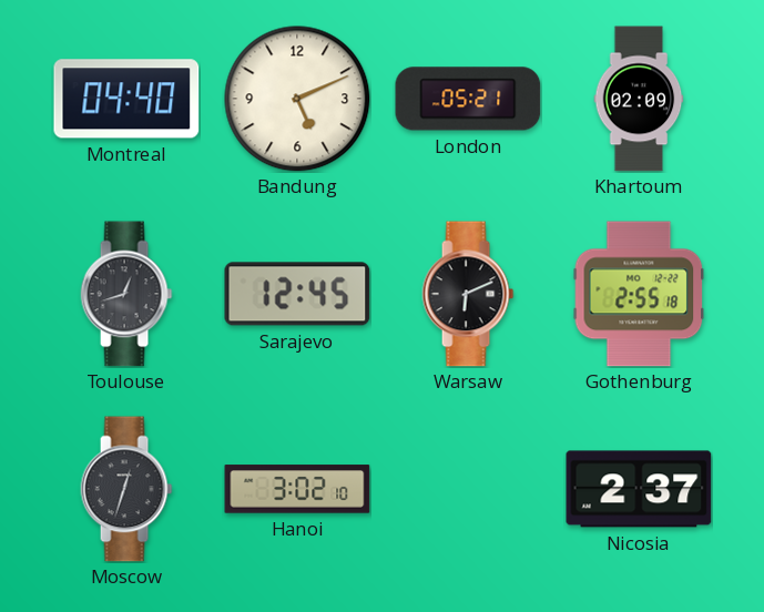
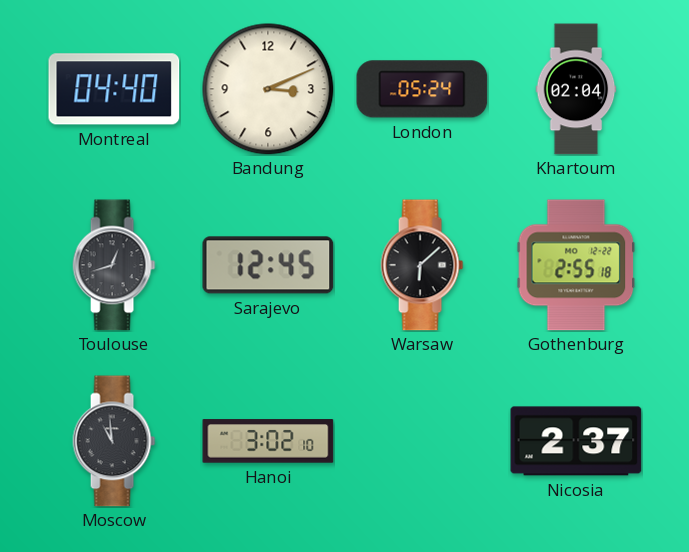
Bandung: 5:11 -> 3:11 (268, 89)
London: 05:21 -> 05:24 (422, 89)
Khartoum: 02:09 -> 02:04 (576, 89)
Warsaw: 6:11 -> 6:08 (422, 265)
Moscow: 12:33 -> 10:59 (114, 441)
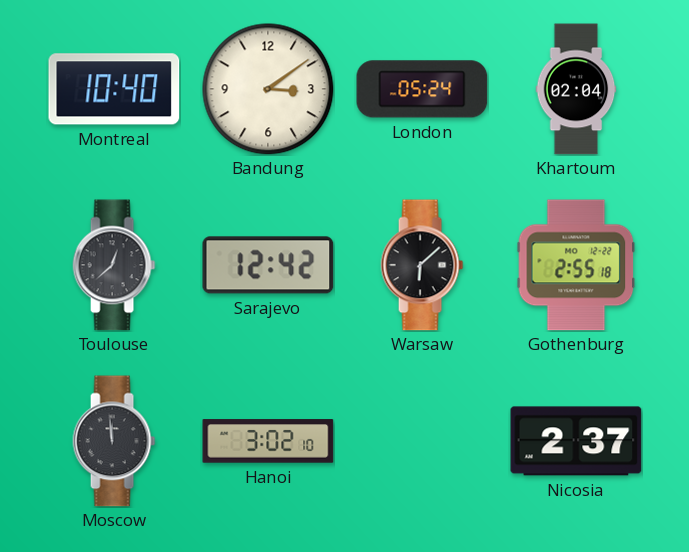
Montreal: 04:40 -> 10:40 (114, 89)
Bandung: 3:11 -> 3:09 (268, 89)
Toulouse: 12:42 -> 12:38 (114, 265)
Sarajevo: 12:45 -> 12:42 (268, 265)
Moscow: 10:59 -> 11:59 (114, 441)
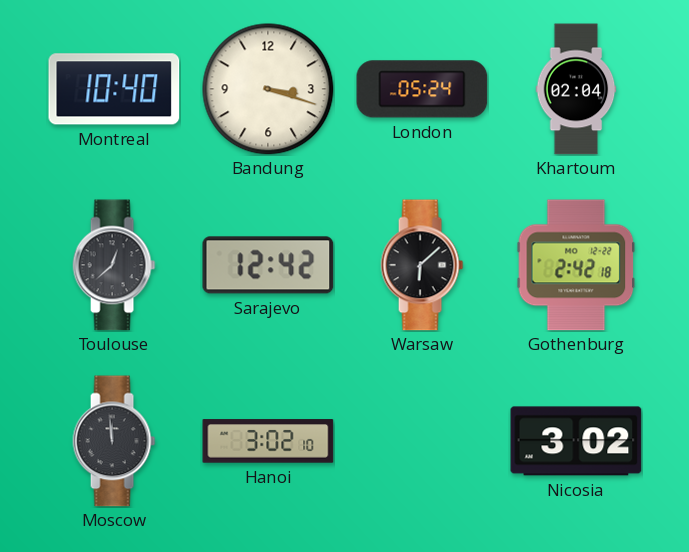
Bandung: 3:09 -> 3:18 (268, 89)
Gothenburg: 2:55 -> 2:42 (576, 265)
Nicosia: 2:37 -> 3:02 (576, 441)
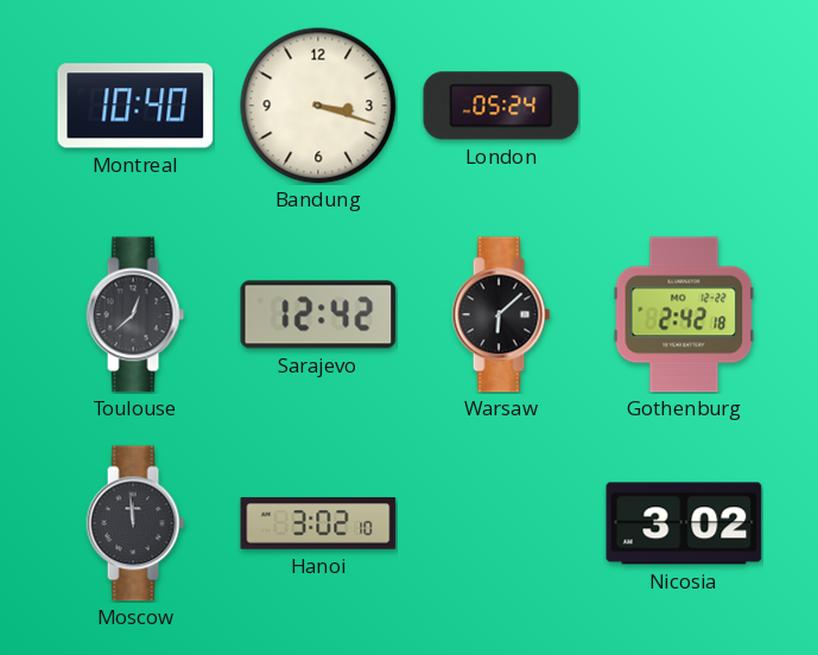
Khartoum: 02:04 -> none (576, 89)
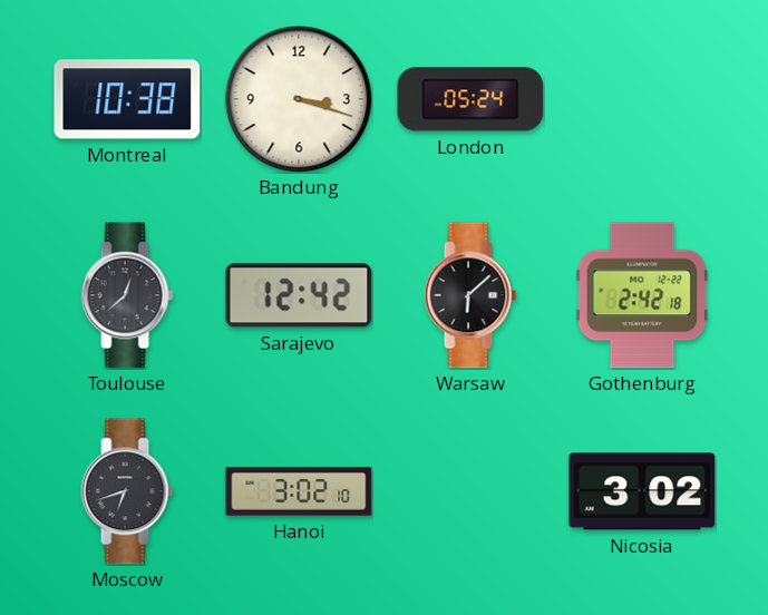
Montreal: 10:40 -> 10:38 (127, 99)
Moscow: 11:59 -> 6:42 (127, 491)
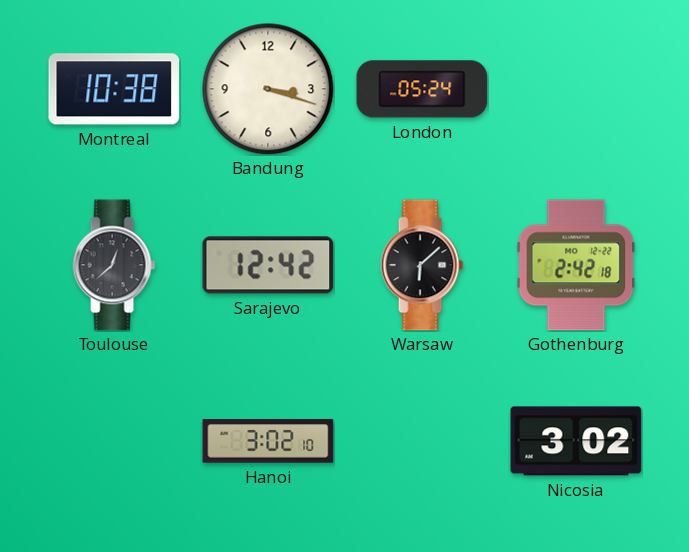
Moscow: 6:42 -> none (127, 491)
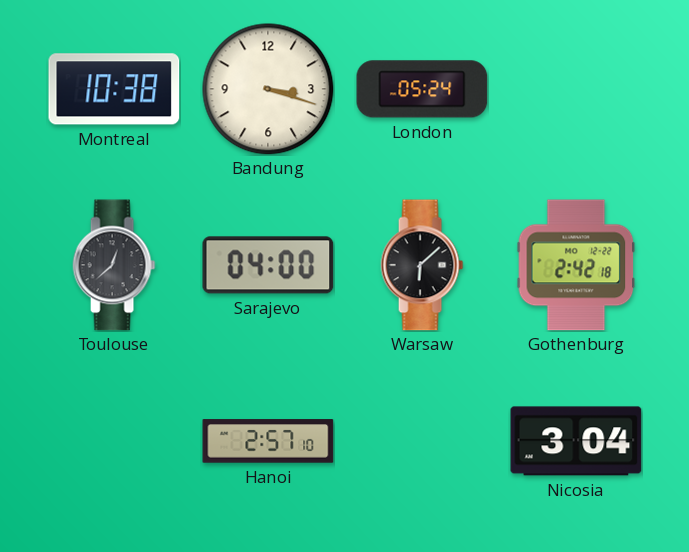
Sarajevo: 12:42 -> 04:00 (268, 265)
Hanoi: 3:02 -> 2:57 (268, 441)
Nicosia: 3:02 -> 3:04 (576, 441)
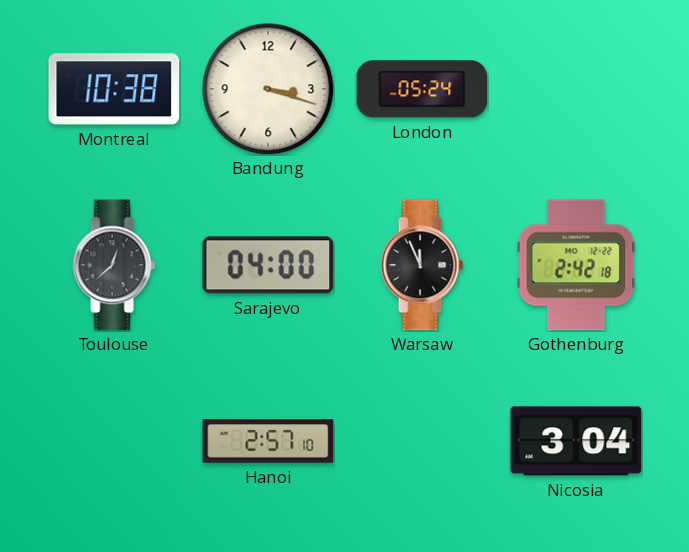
Warsaw: 6:08 -> 11:56 (422, 265)
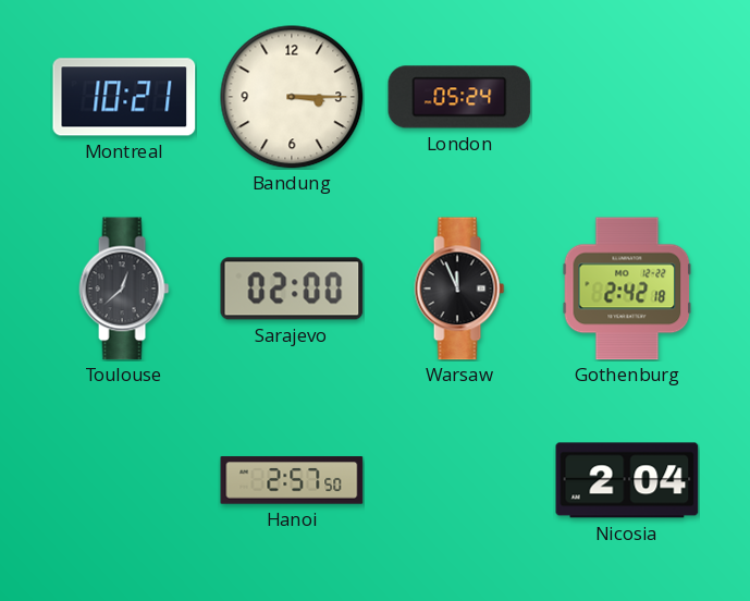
Montreal: 10:38 -> 10:21 (124, 97)
Bandung: 3:18 -> 3:15 (292, 97)
Sarajevo: 04:00 -> 02:00 (292, 289)
Hanoi: 2:57:10 -> 2:57:50 (292, 480)
Nicosia: 3:04 -> 2:04 (627, 480)
